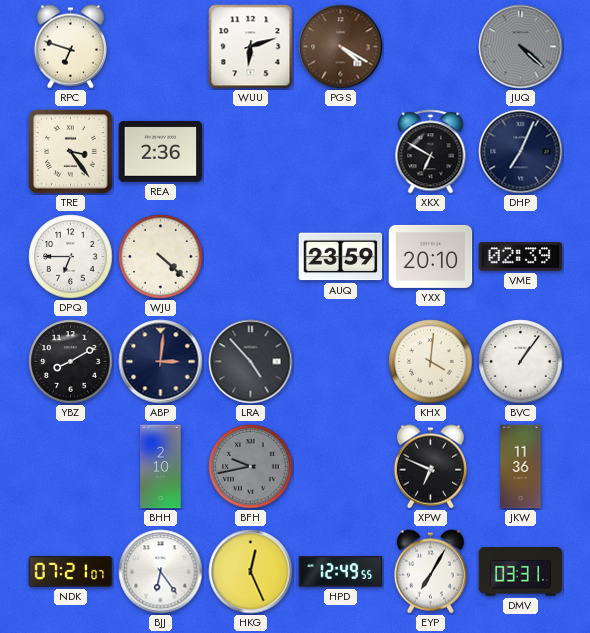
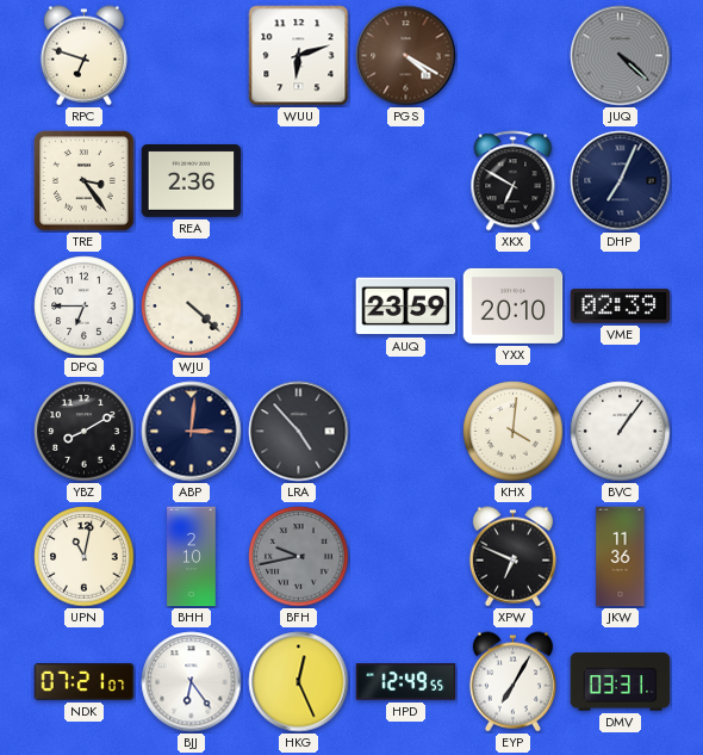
UPN: none -> 11:02 (85, 557)
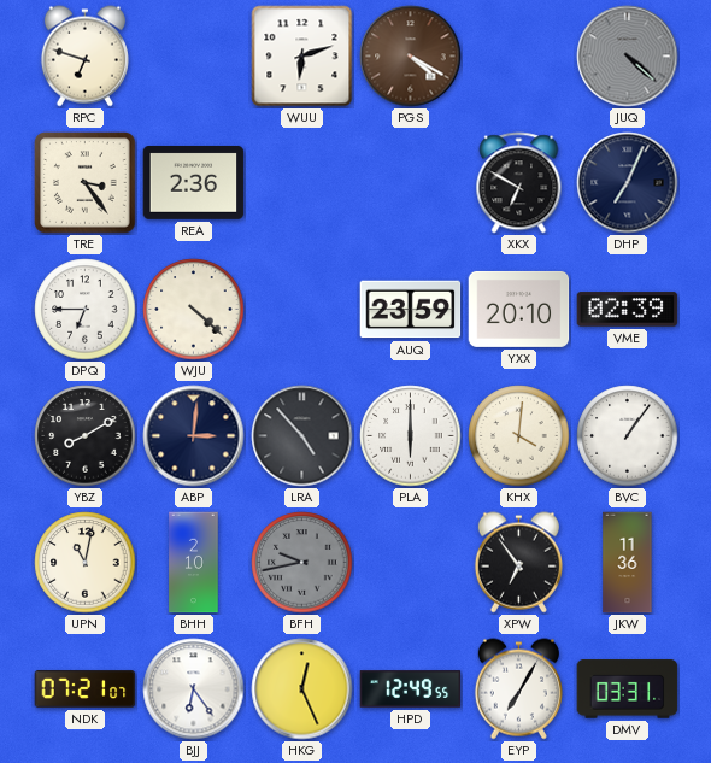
PLA: none -> 6:00 (411, 436)
XPW: 6:49 -> 6:54 (518, 563)
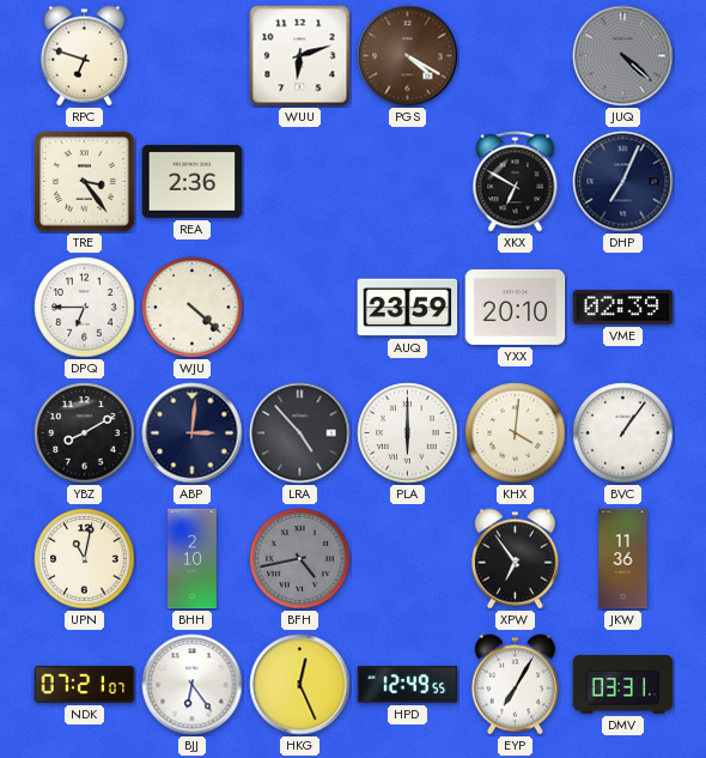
BFH: 9:43 -> 4:43 (300, 559)
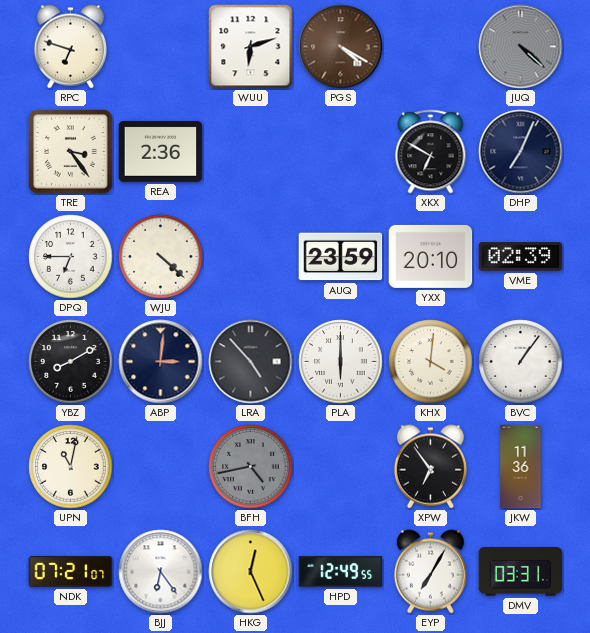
BHH: 2:10 -> none (193, 559)
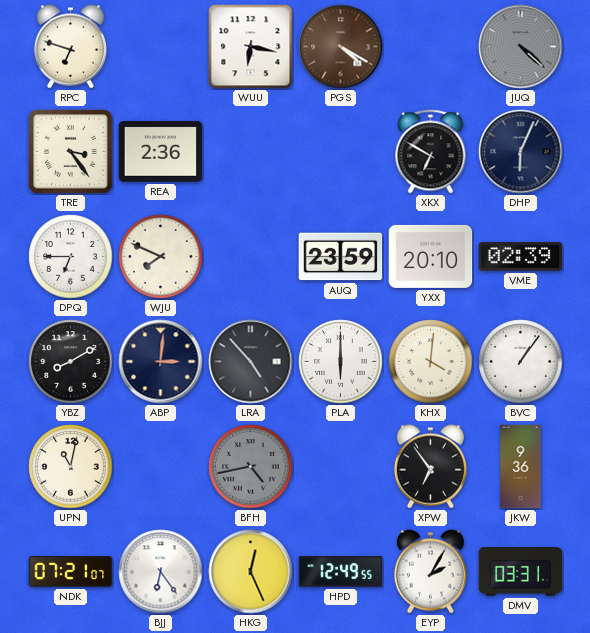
WUU: 6:12 -> 6:17 (251, 47)
DHP: 7:04 -> 6:04 (521, 152)
WJU: 4:22 -> 7:49 (161, 257)
JKW: 11:36 -> 9:36 (521, 467)
EYP: 7:05 -> 2:05 (430, 572)
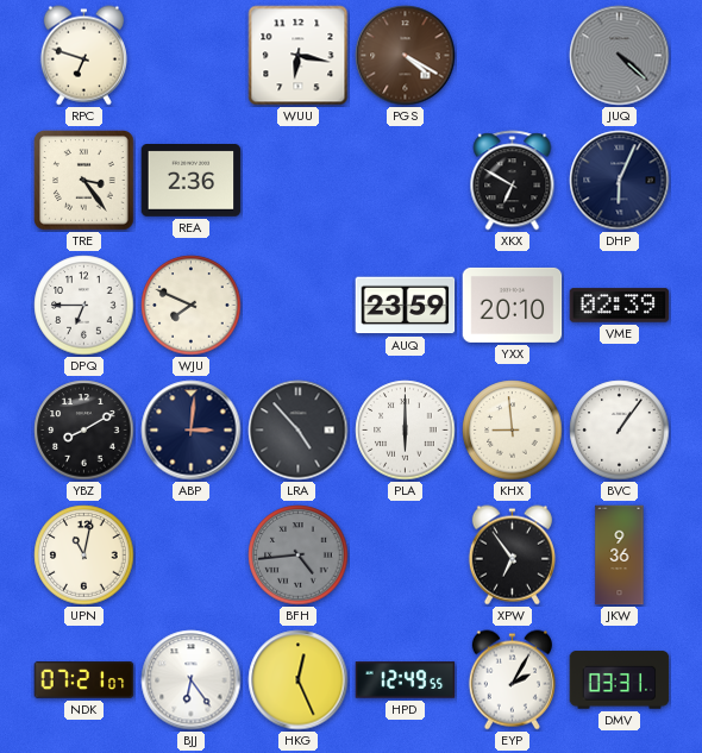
KHX: 4:01 -> 8:59 (513, 431)
BFH: 4:43 -> 4:44 (299, 556)
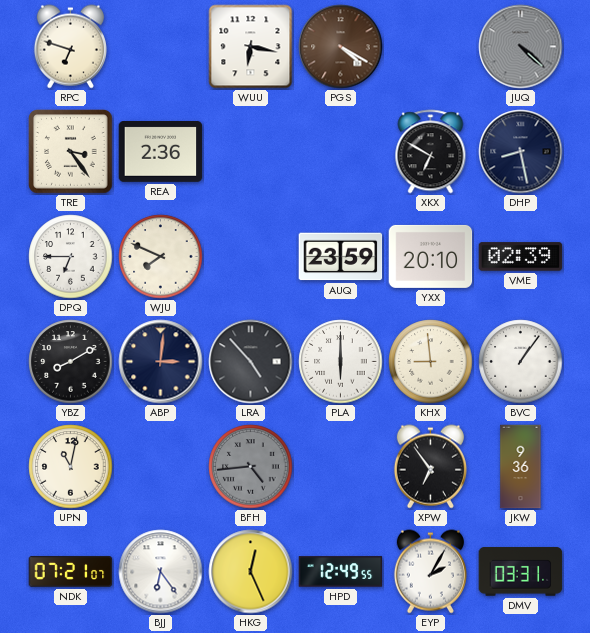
DHP: 6:04 -> 8:28 (521, 152)
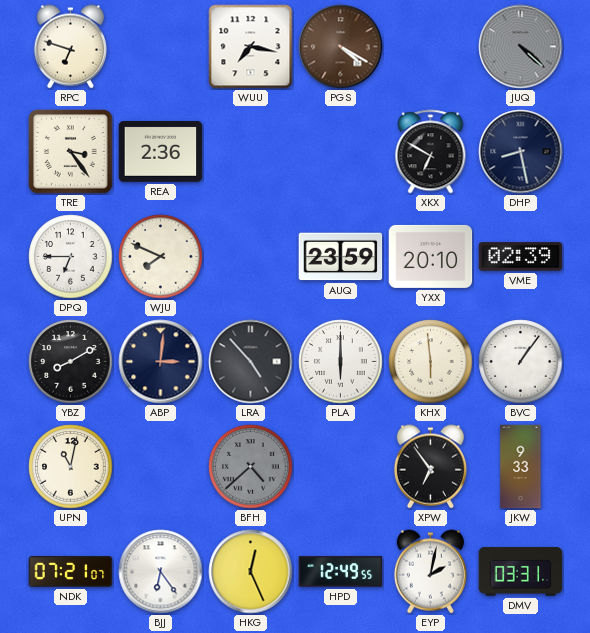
WUU: 6:17 -> 7:17 (251, 47)
KHX: 8:59 -> 5:59 (431, 362)
BFH: 4:44 -> 4:38 (251, 467)
JKW: 9:36 -> 9:33 (521, 467)
EYP: 2:05 -> 2:02 (430, 572)
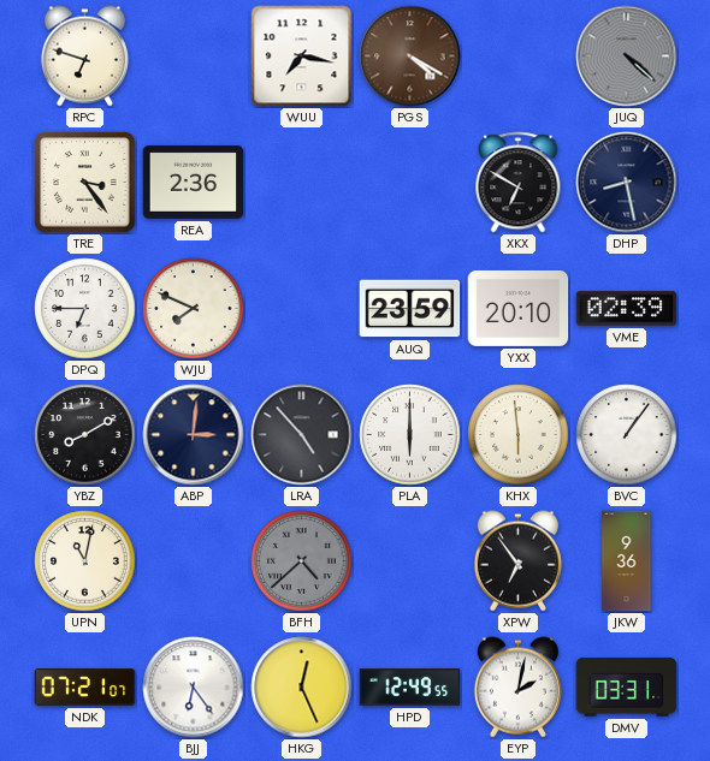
JKW: 9:33 -> 9:36 (627, 561)
